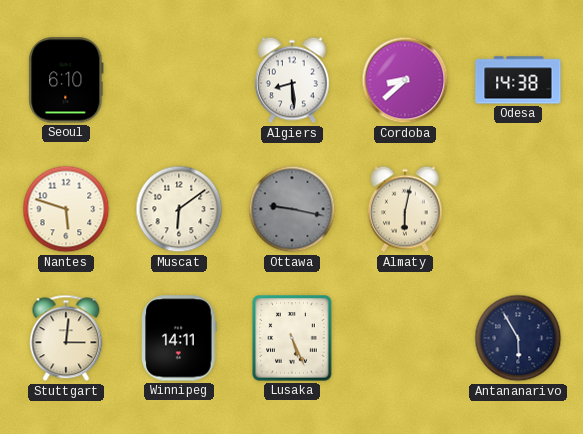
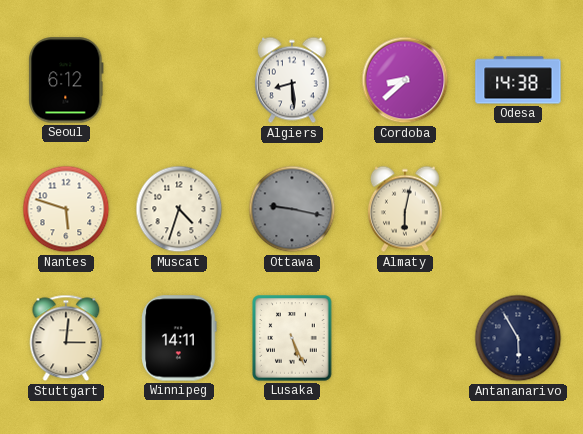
Seoul: 6:10 -> 6:12 (66, 80)
Muscat: 6:09 -> 4:33 (179, 209)
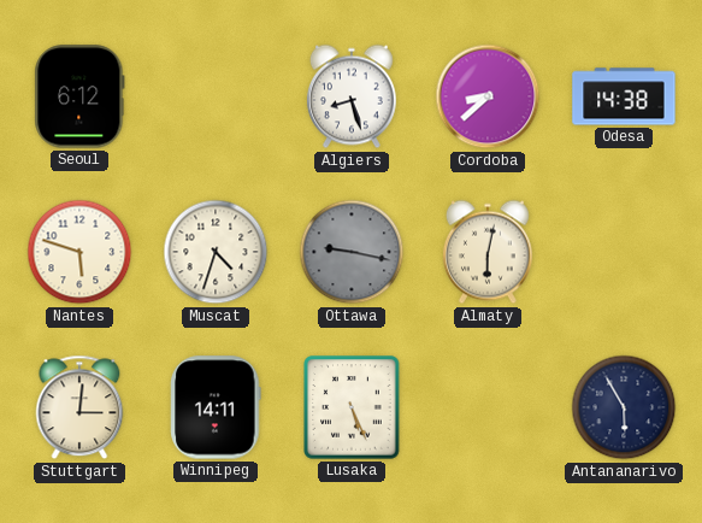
Algiers: 8:29 -> 8:27 (352, 96)
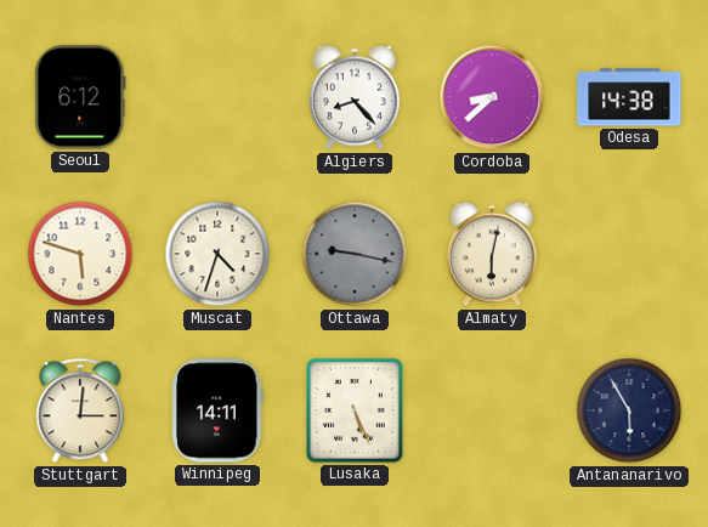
Algiers: 8:27 -> 8:23 (355, 97)
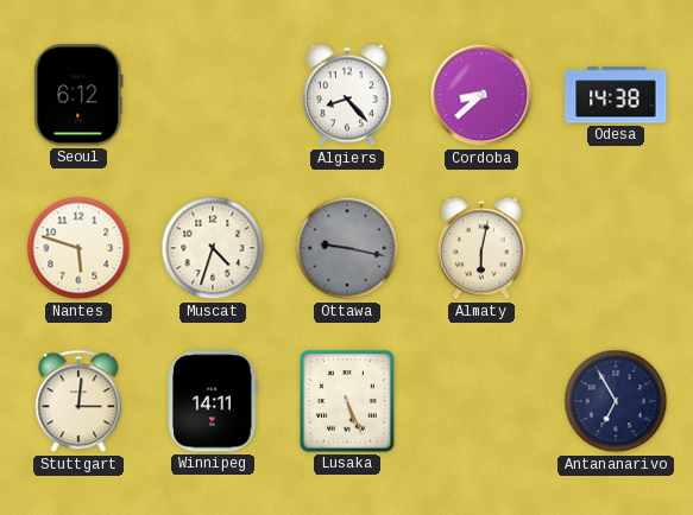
Antananarivo: 5:55 -> 6:55 (616, 401)
